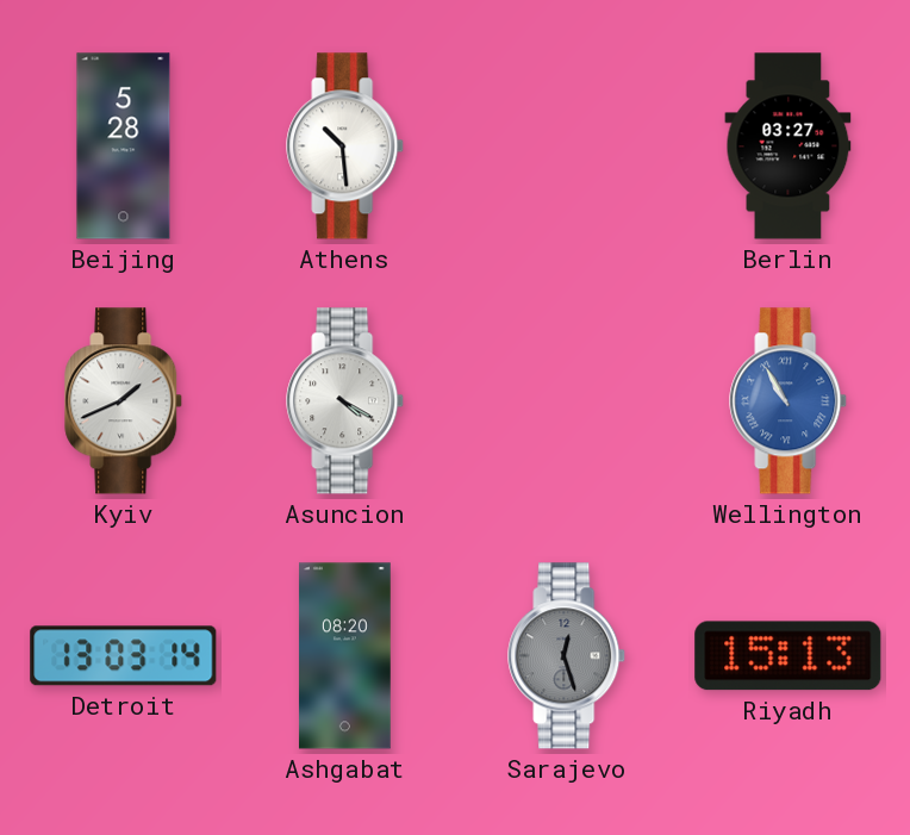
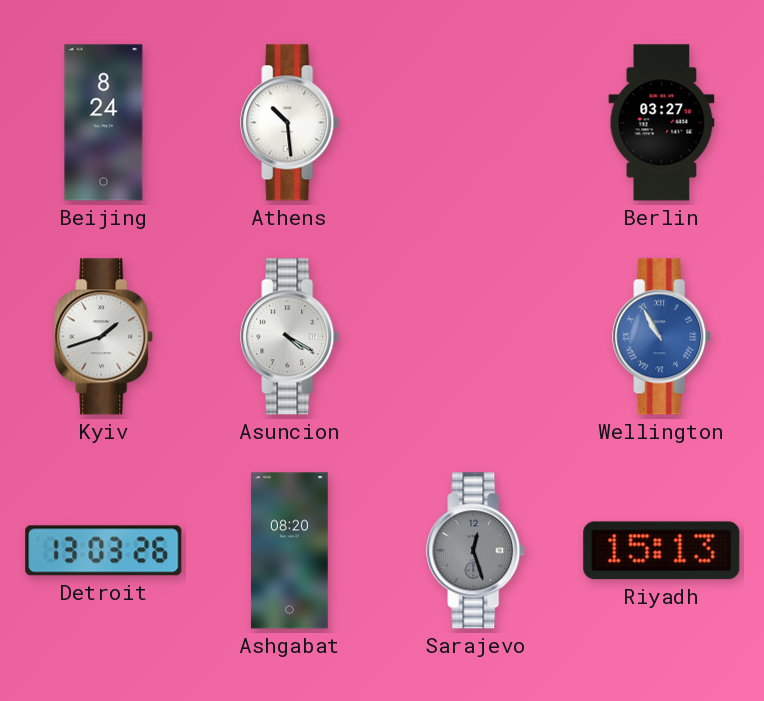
Beijing: 5:28 -> 8:24 (104, 123)
Kyiv: 1:41 -> 1:42 (104, 337)
Detroit: 13:03:14 -> 13:03:26 (104, 551)
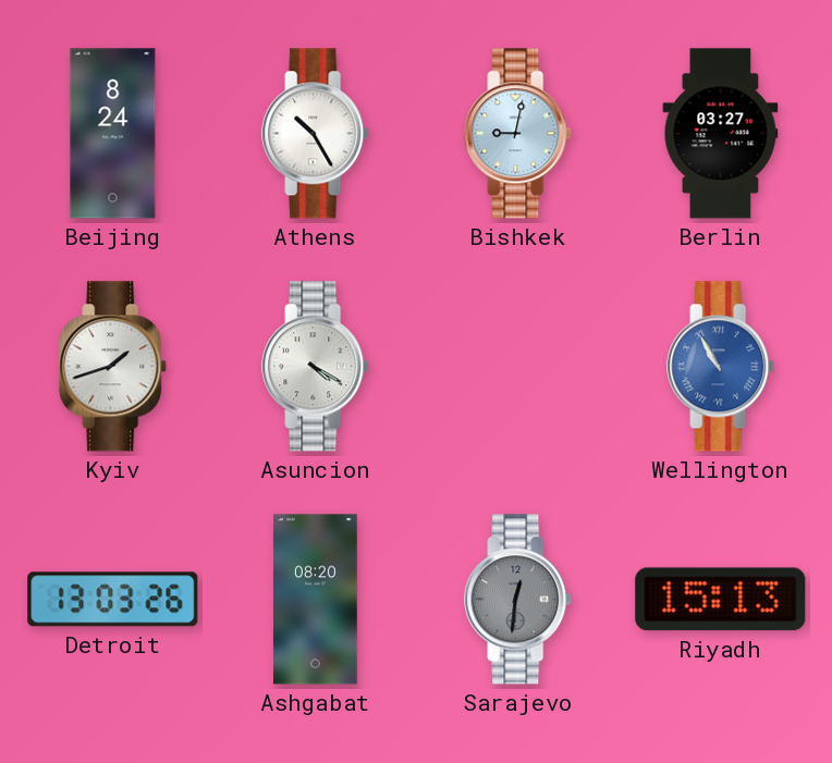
Athens: 10:29 -> 10:25 (316, 134)
Bishkek: none -> 9:02 (518, 134)
Sarajevo: 12:27 -> 12:31 (518, 600)
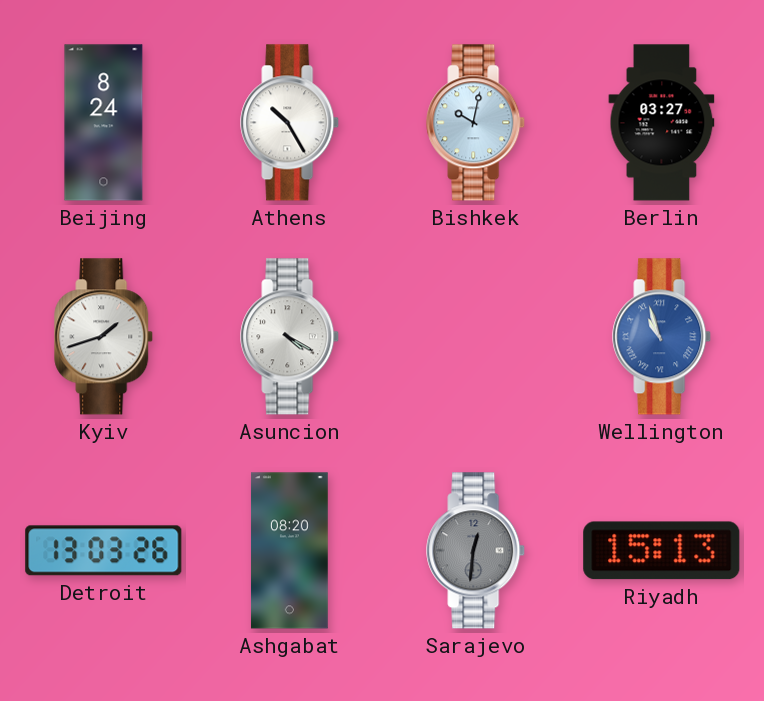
Bishkek: 9:02 -> 10:02 (476, 123)
Wellington: 10:55 -> 10:57 (662, 337)
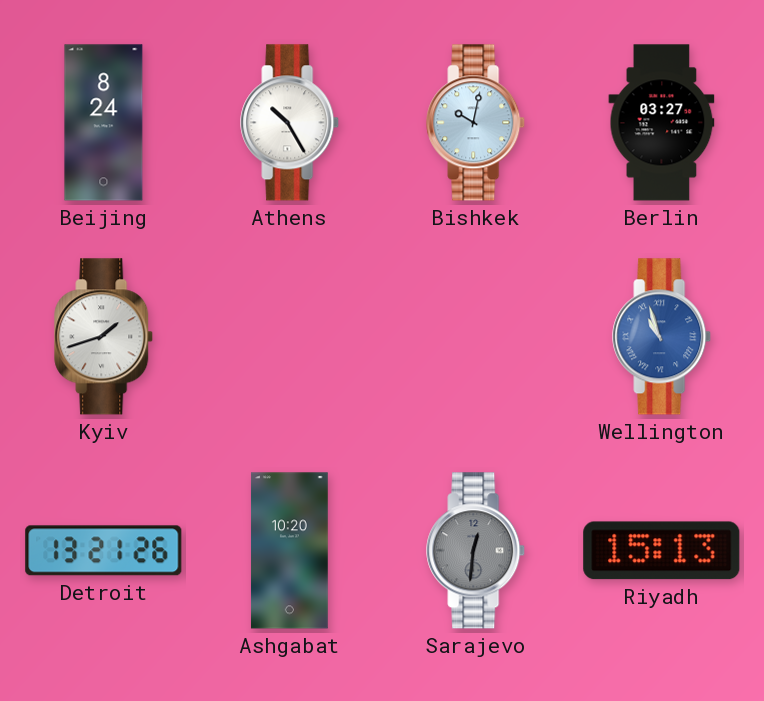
Asuncion: 4:20 -> none (290, 337)
Detroit: 13:03 -> 13:21 (104, 551)
Ashgabat: 08:20 -> 10:20 (290, 551)
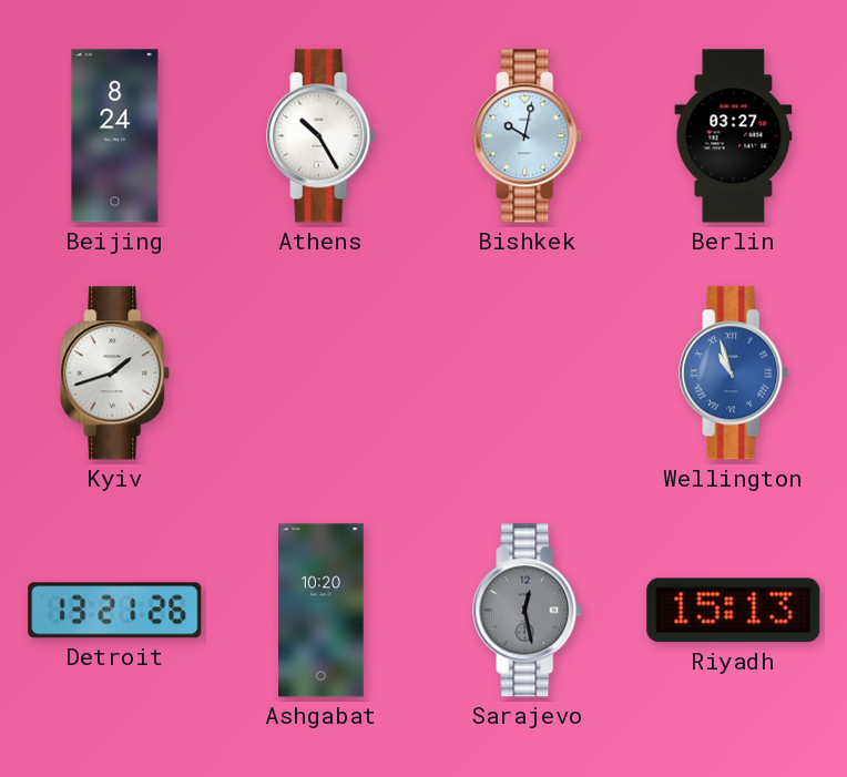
Sarajevo: 12:31 -> 12:28 (528, 611)
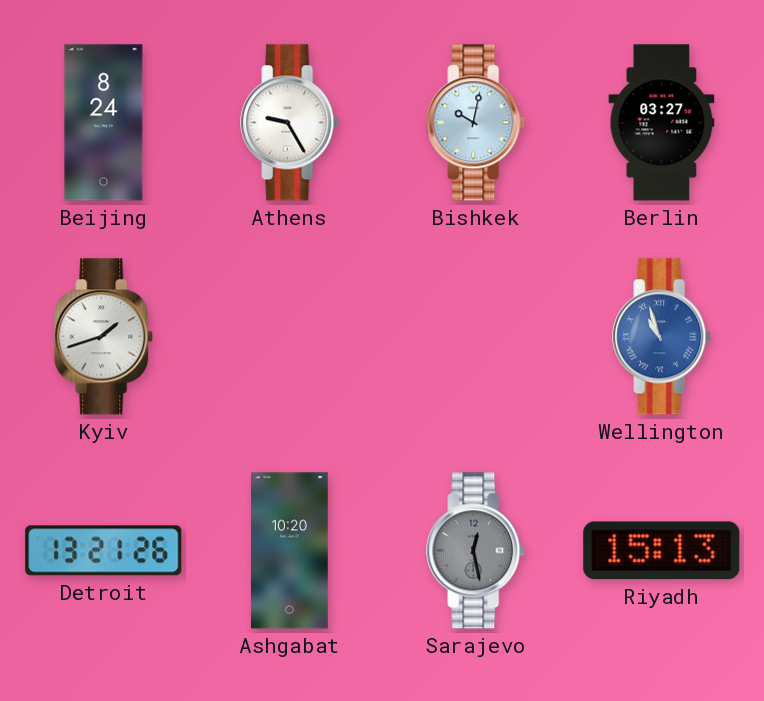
Athens: 10:25 -> 9:25 (290, 123)
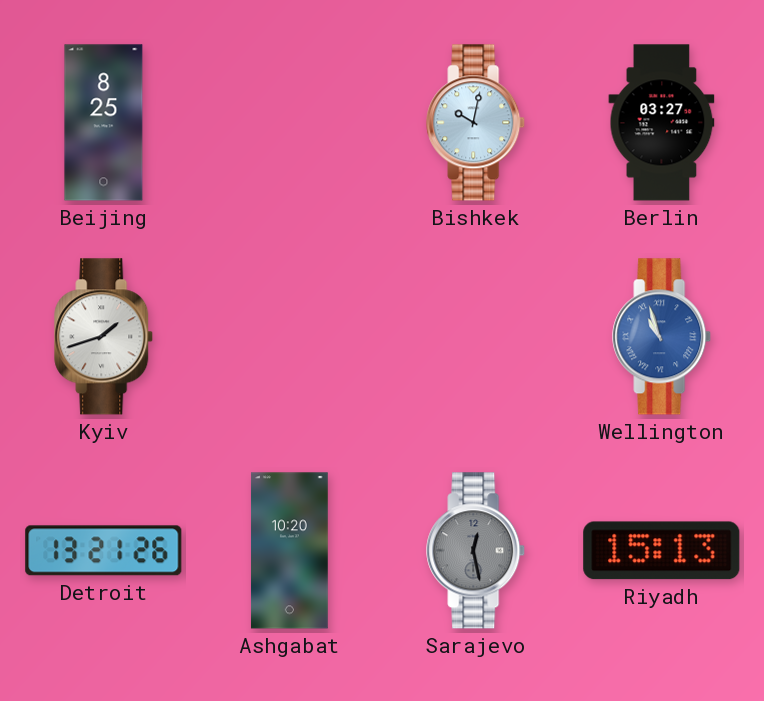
Beijing: 8:24 -> 8:25 (104, 123)
Athens: 9:25 -> none (290, 123)
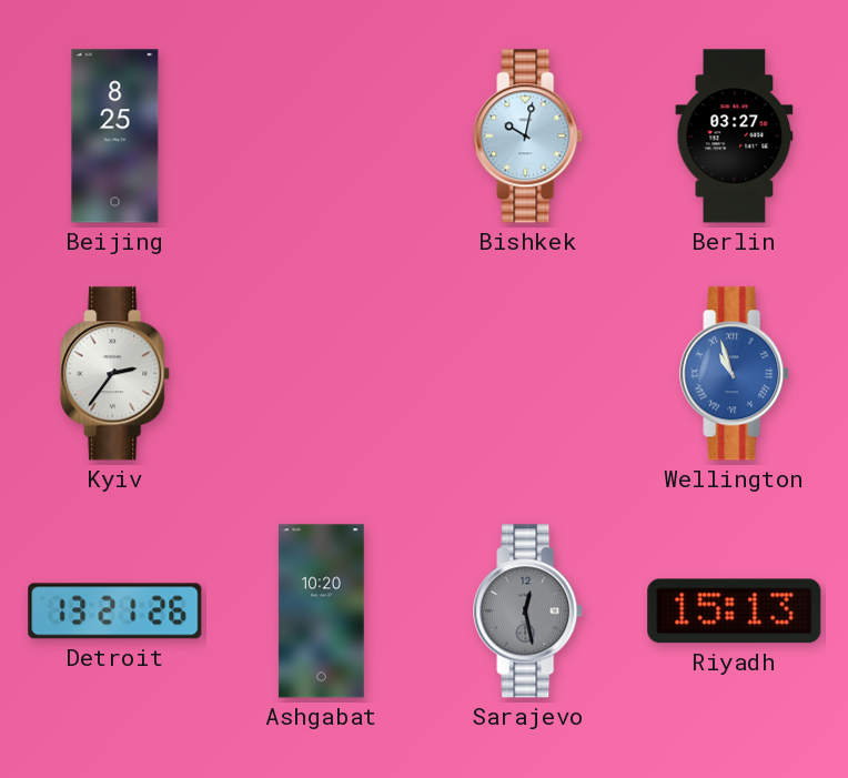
Kyiv: 1:42 -> 2:36 (115, 374)
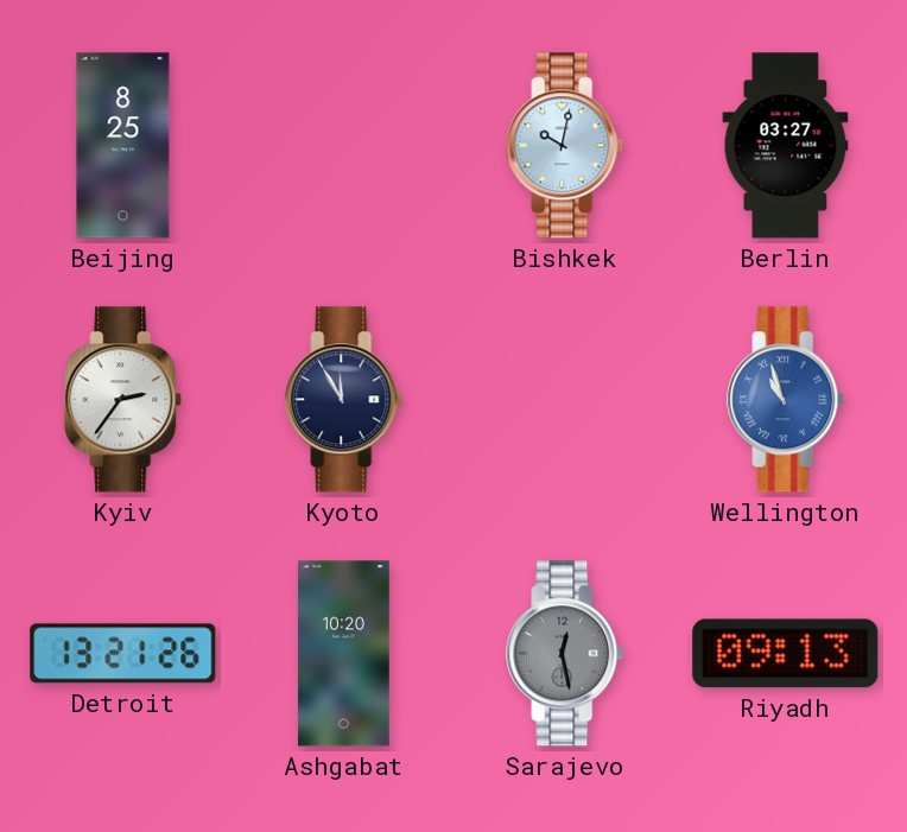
Kyoto: none -> 11:55 (344, 400)
Riyadh: 15:13 -> 09:13 (786, 654)
